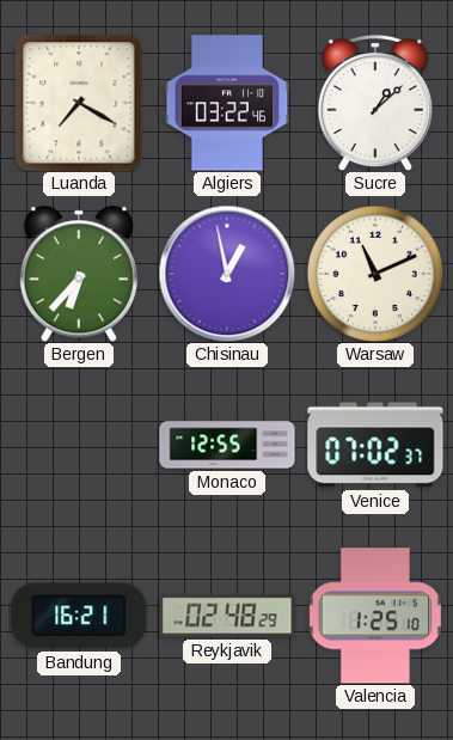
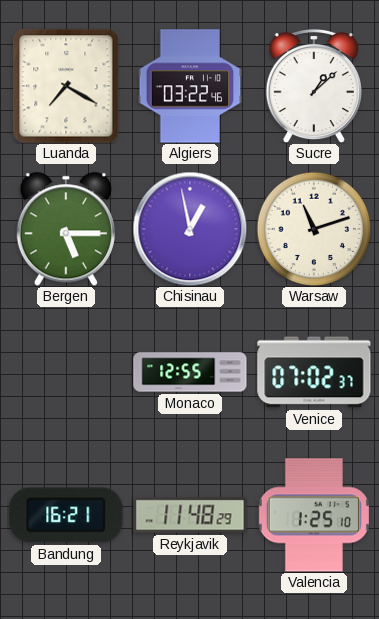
Bergen: 6:37 -> 5:15 (66, 229)
Warsaw: 11:11 -> 11:12 (314, 229)
Reykjavik: 02:48 -> 11:48 (190, 515)
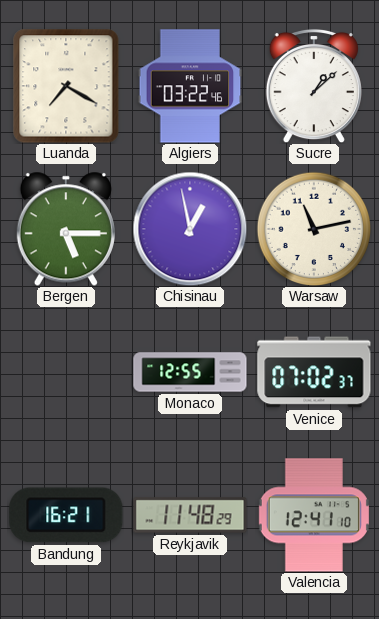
Warsaw: 11:12 -> 11:13 (314, 229)
Valencia: 1:25 -> 12:41 (314, 515)
